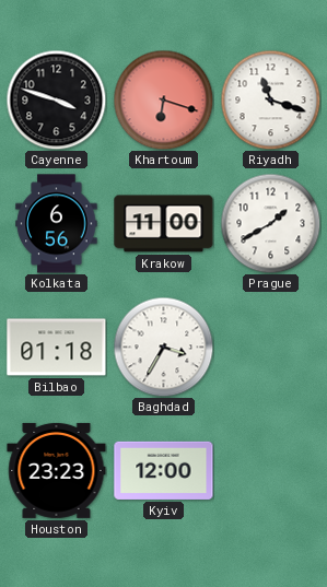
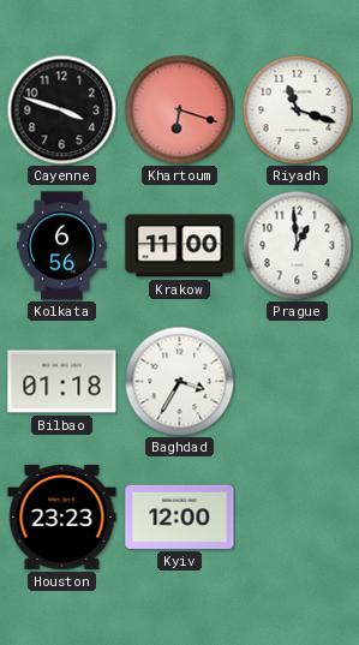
Prague: 1:40 -> 12:59 (297, 245)
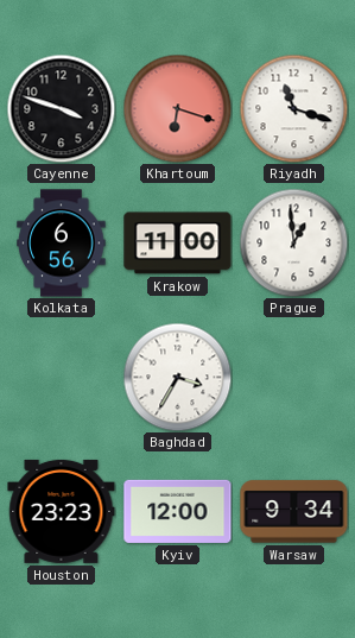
Bilbao: 01:18 -> none (62, 382)
Warsaw: none -> 9:34 (294, 512)
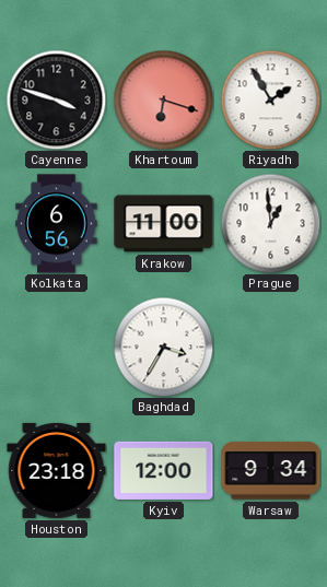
Riyadh: 11:18 -> 1:55 (270, 99)
Houston: 23:23 -> 23:18 (57, 470)
